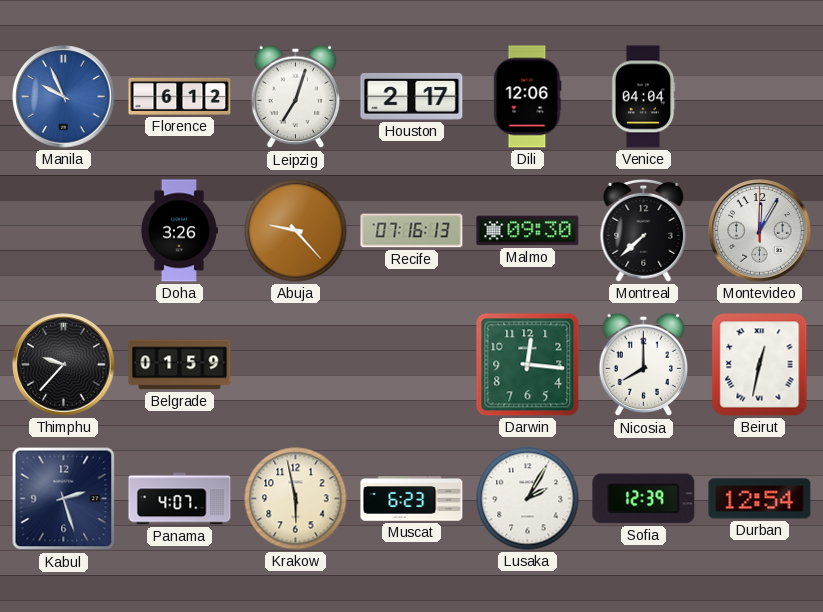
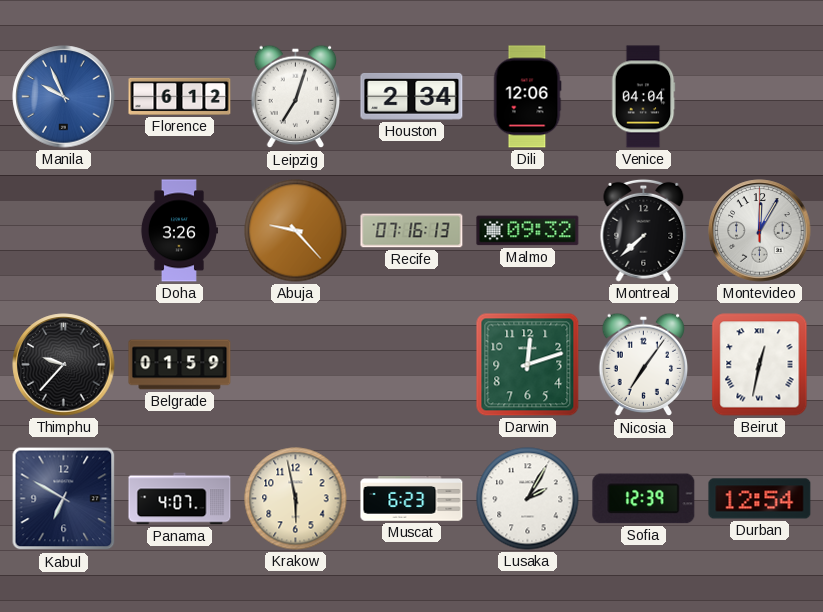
Houston: 2:17 -> 2:34 (412, 96)
Malmo: 09:30 -> 09:32 (528, 231)
Darwin: 12:16 -> 12:12 (528, 365)
Nicosia: 8:00 -> 7:06 (644, 365)
Kabul: 2:27 -> 6:50 (64, 499)
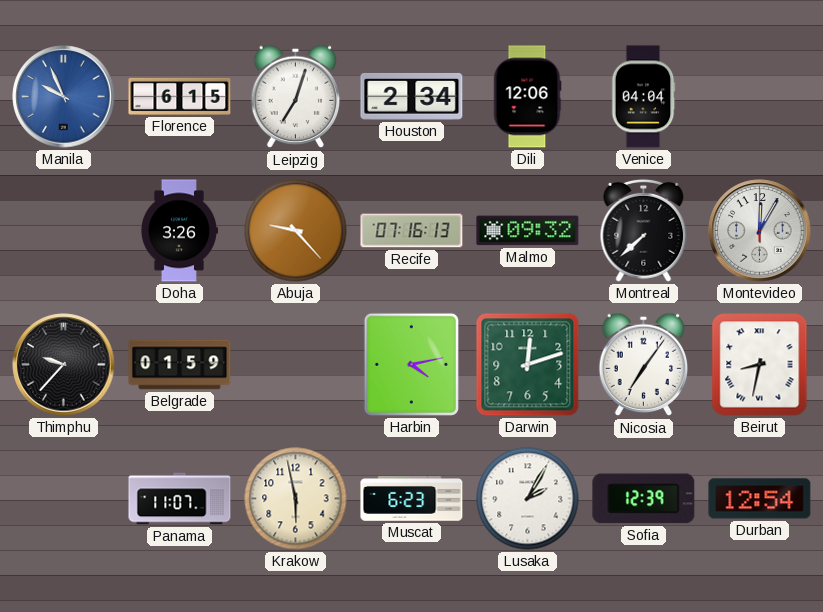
Florence: 6:12 -> 6:15 (180, 96)
Harbin: none -> 4:13 (411, 364)
Beirut: 12:32 -> 8:32 (760, 365)
Kabul: 6:50 -> none (64, 499)
Panama: 4:07 -> 11:07 (180, 499)
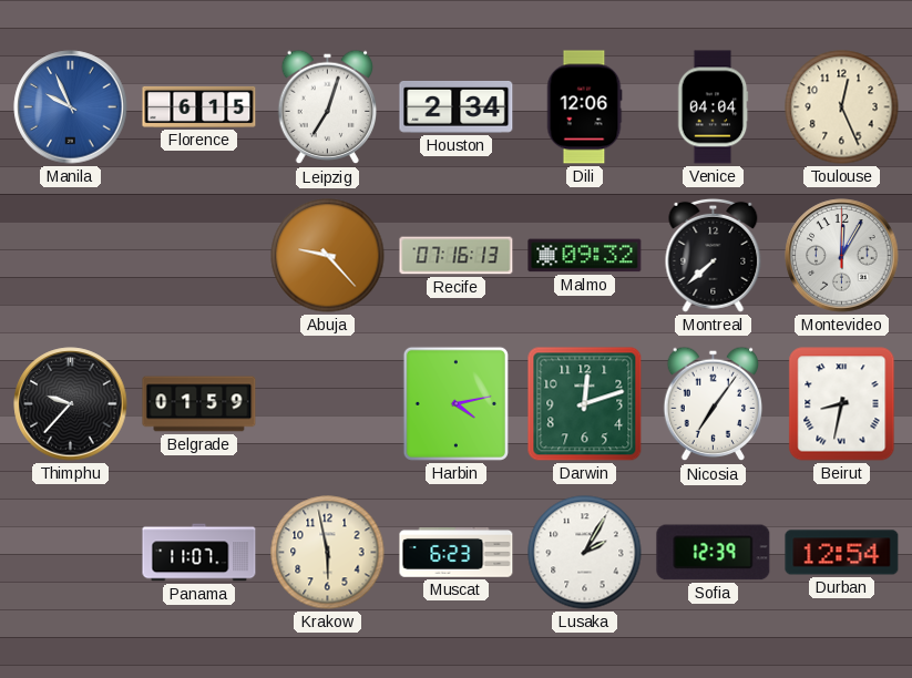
Toulouse: none -> 12:26 (842, 107)
Doha: 3:26 -> none (179, 231)
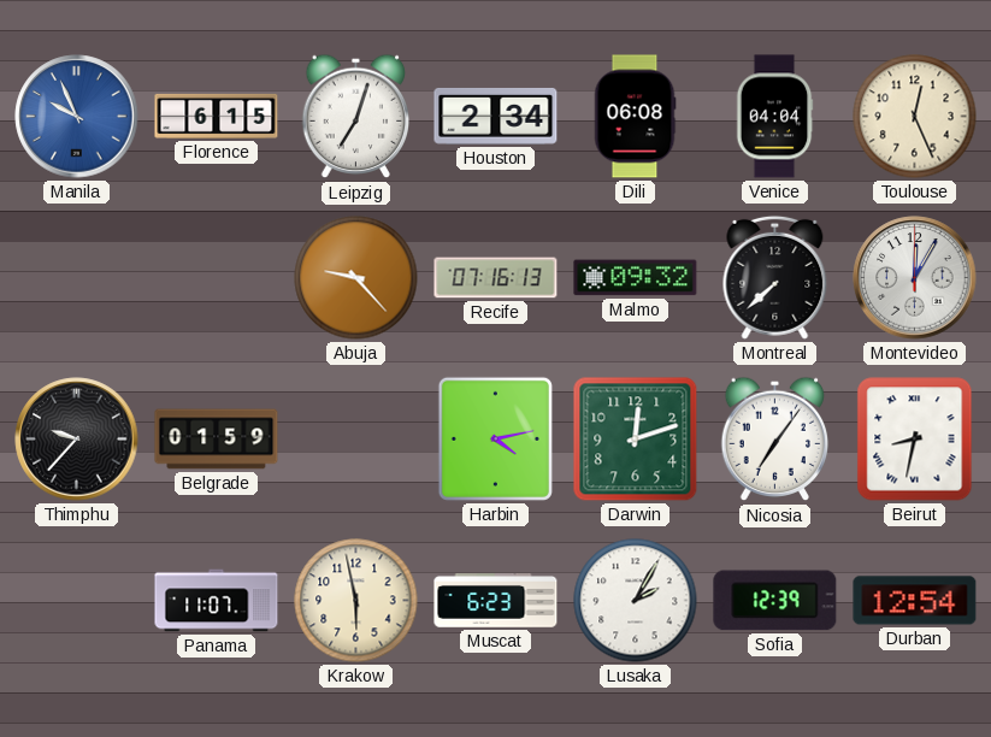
Dili: 12:06 -> 06:08 (635, 117)
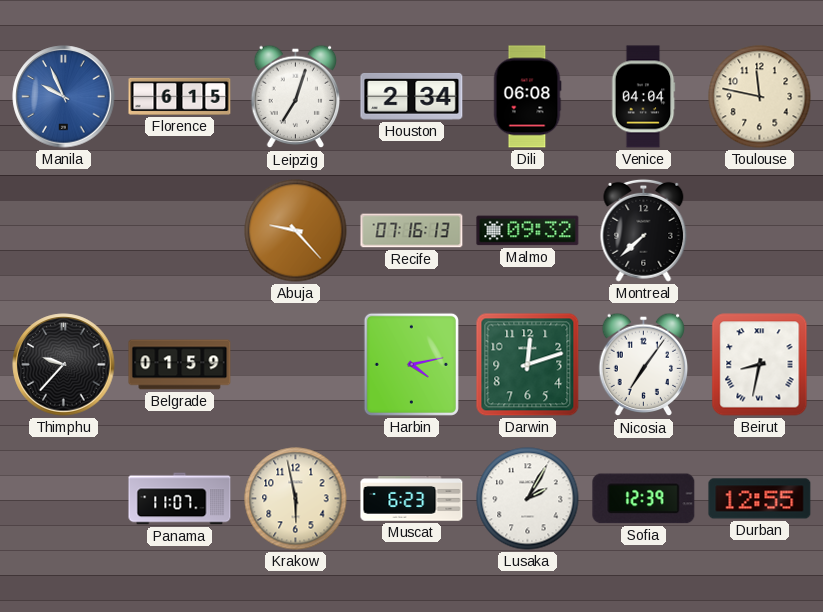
Toulouse: 12:26 -> 11:47 (760, 97)
Montevideo: 12:05 -> none (915, 278)
Durban: 12:54 -> 12:55 (760, 499)
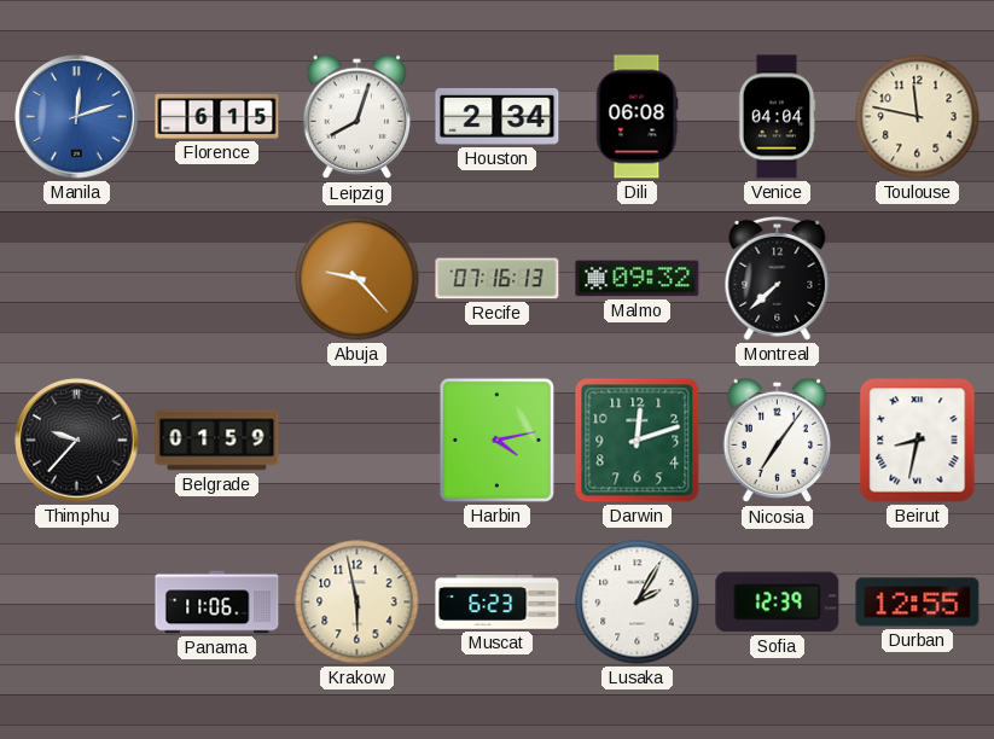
Manila: 9:56 -> 12:12 (77, 117)
Leipzig: 7:03 -> 8:03 (358, 117)
Panama: 11:07 -> 11:06 (217, 603)
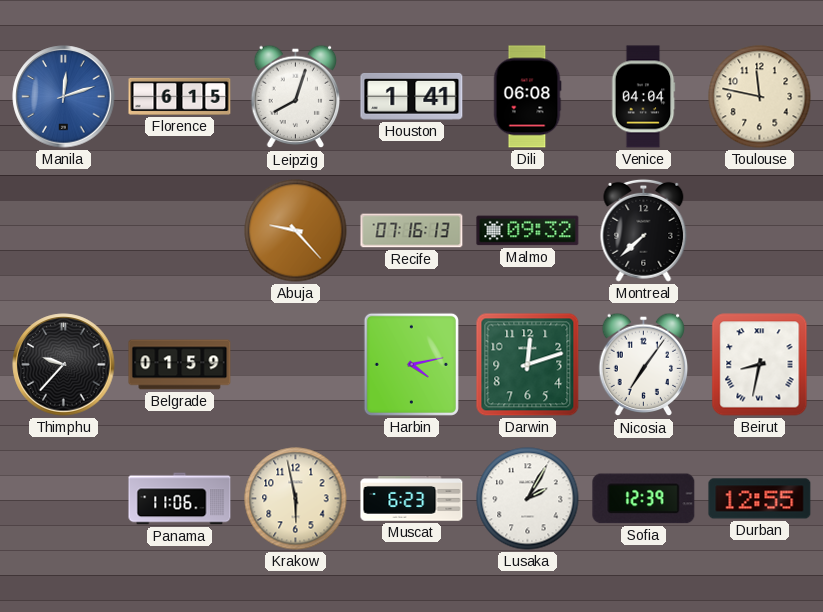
Houston: 2:34 -> 1:41 (412, 96)
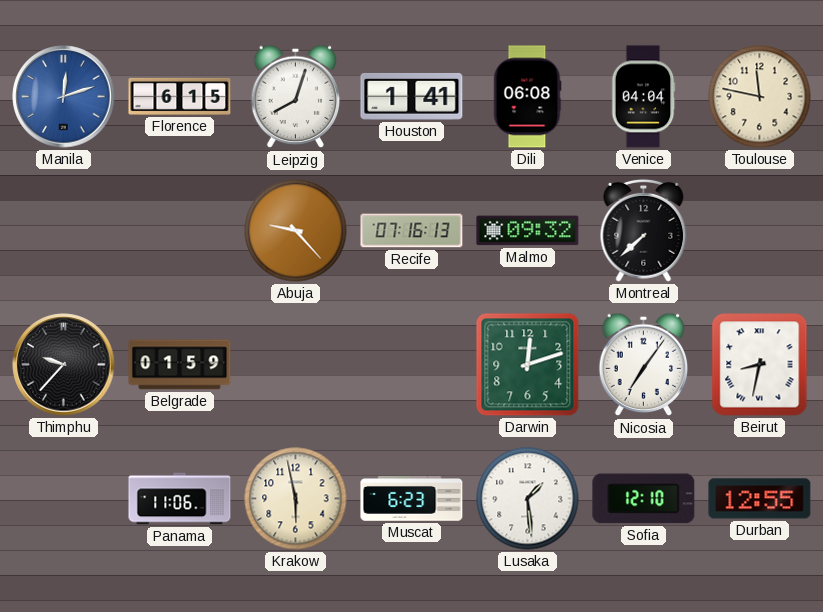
Harbin: 4:13 -> none (411, 364)
Lusaka: 2:05 -> 1:29 (528, 499)
Sofia: 12:39 -> 12:10 (644, 499)
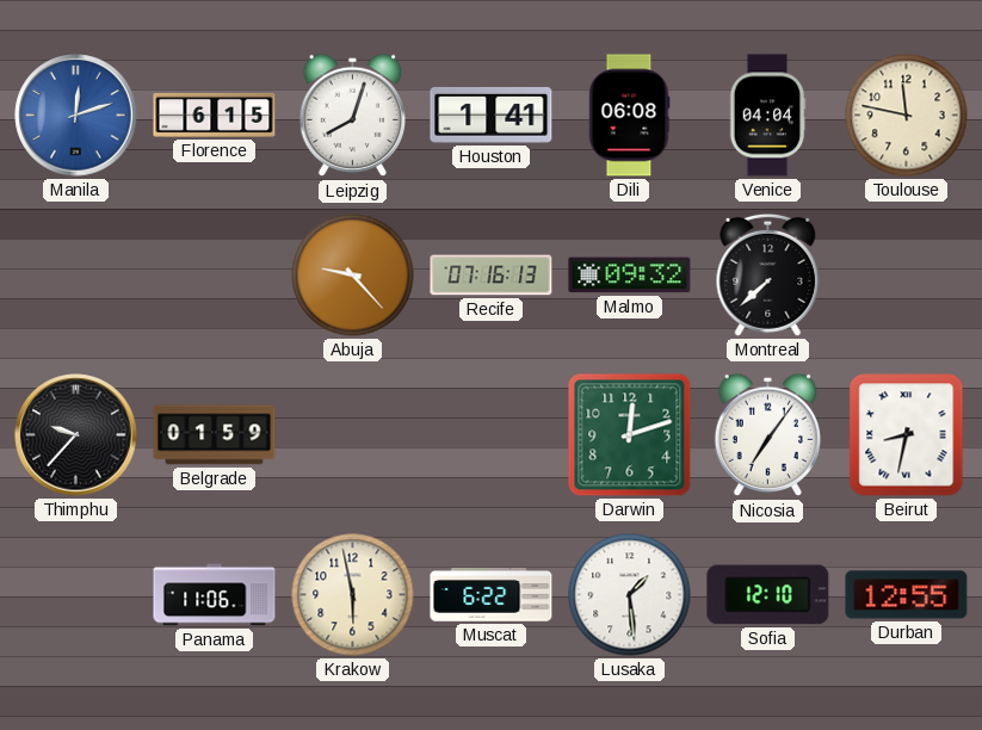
Muscat: 6:23 -> 6:22 (492, 595)
